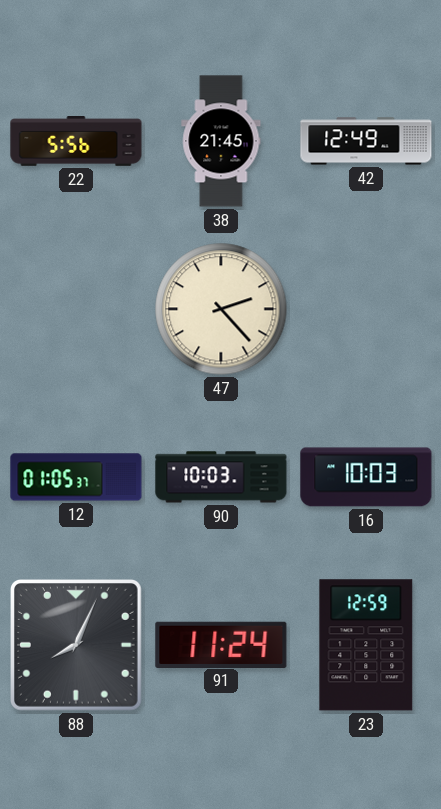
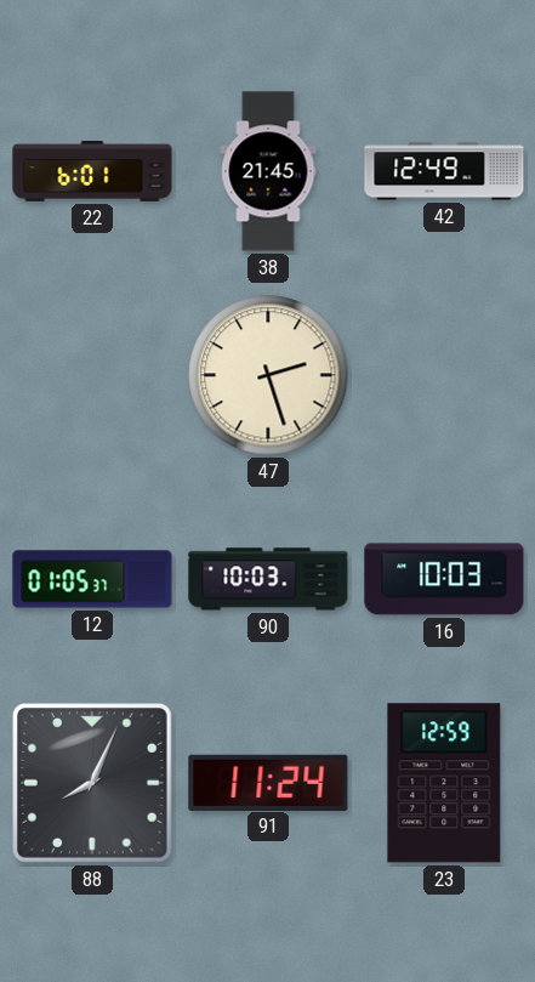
22: 5:56 -> 6:01 (92, 172)
47: 2:23 -> 2:27 (268, 375)
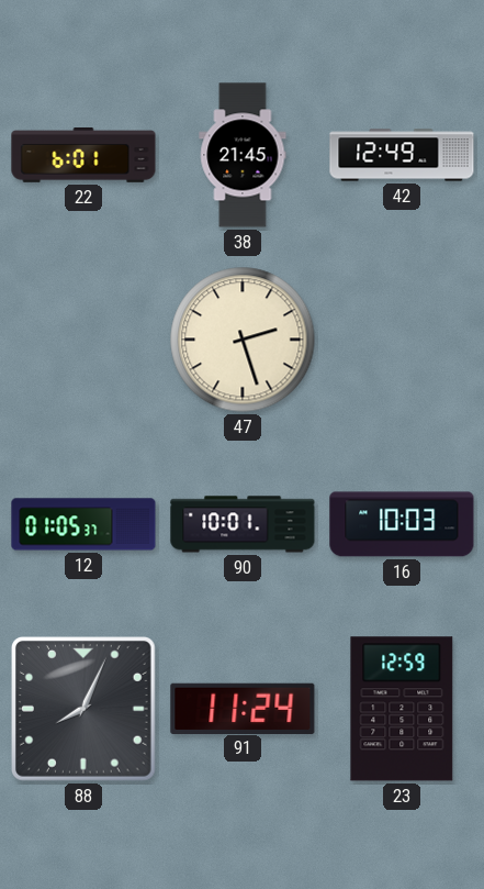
90: 10:03 -> 10:01 (243, 524)
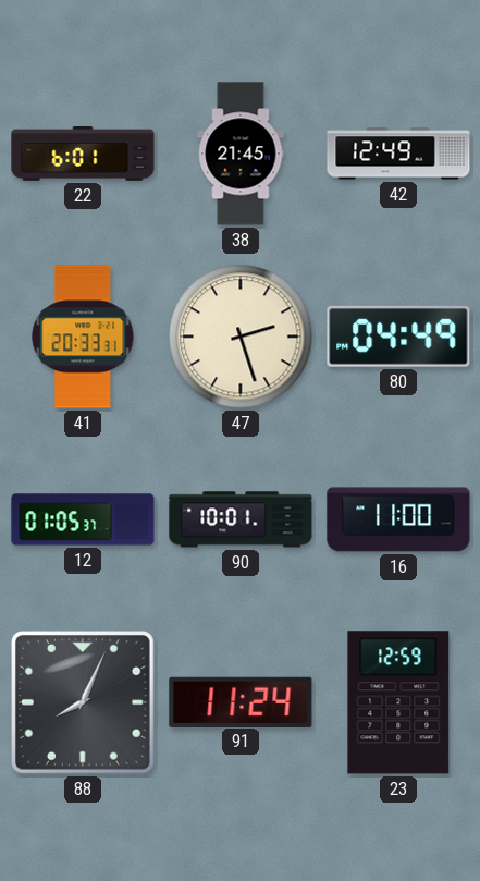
41: none -> 20:33 (83, 337)
80: none -> 04:49 (398, 337)
16: 10:03 -> 11:00 (398, 519)
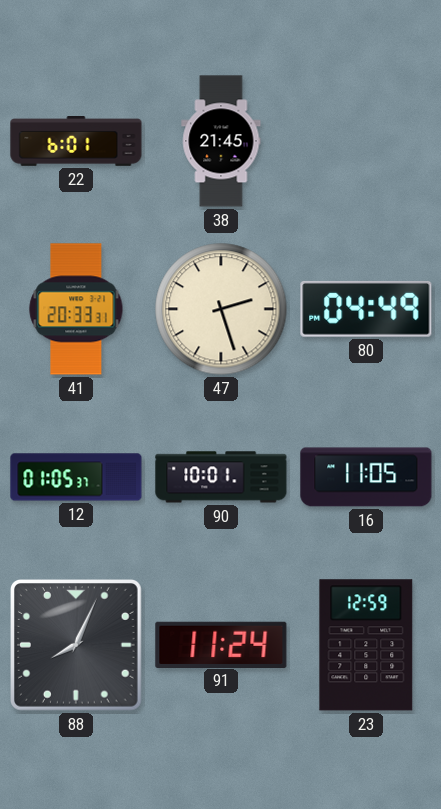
42: 12:49 -> none (398, 154)
16: 11:00 -> 11:05 (366, 477)
